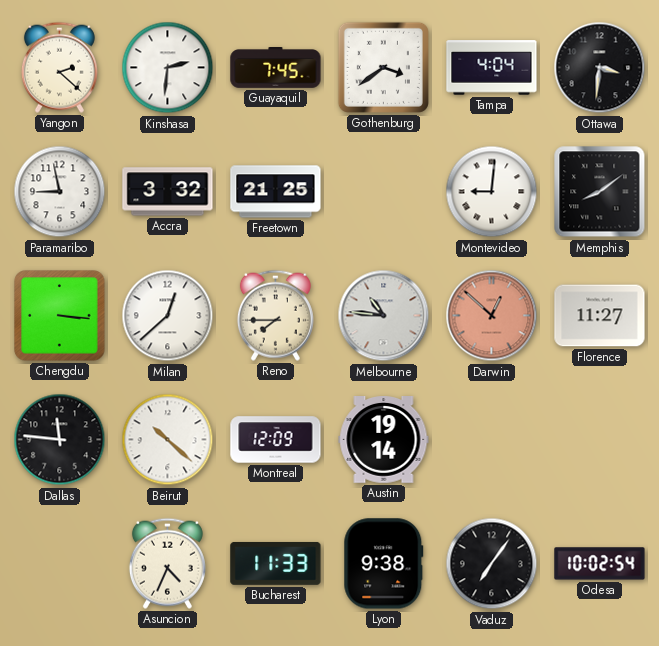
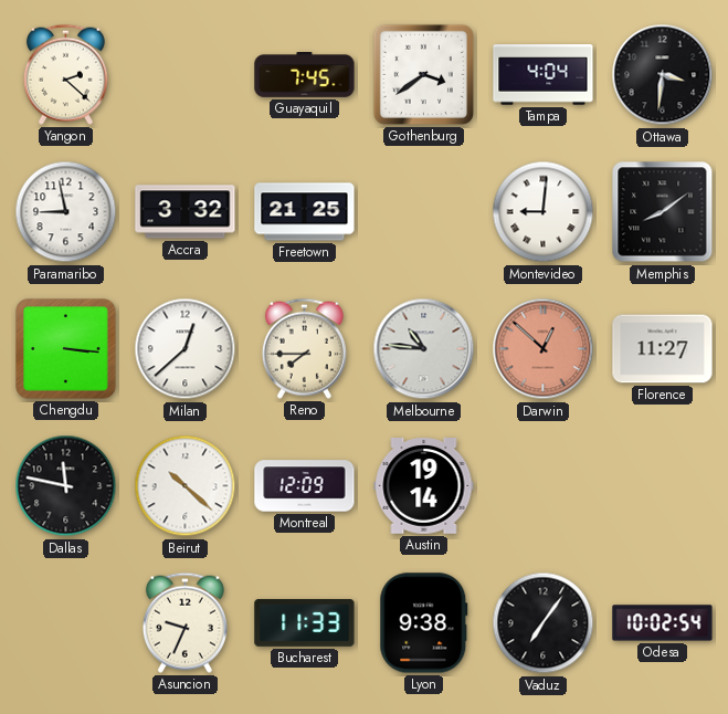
Kinshasa: 2:31 -> none (168, 68)
Dallas: 11:46 -> 11:47 (66, 486)
Asuncion: 4:34 -> 9:34 (184, 622)
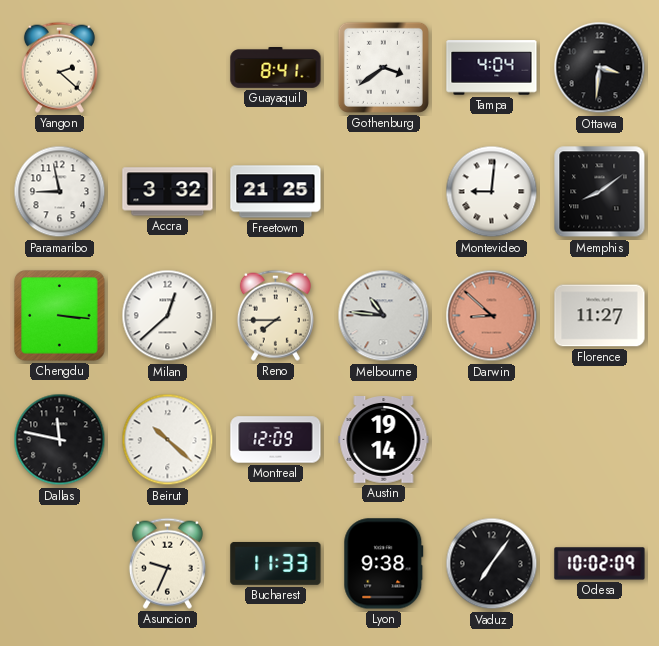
Guayaquil: 7:45 -> 8:41 (276, 68)
Darwin: 12:52 -> 8:52 (492, 316)
Odesa: 10:02:54 -> 10:02:09 (600, 564)
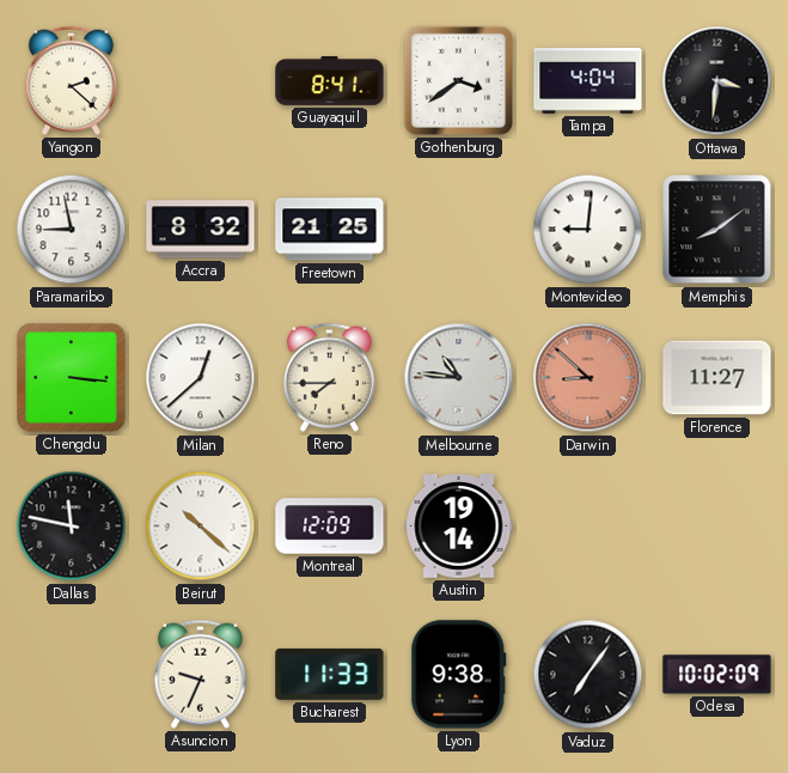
Accra: 3:32 -> 8:32 (201, 230)
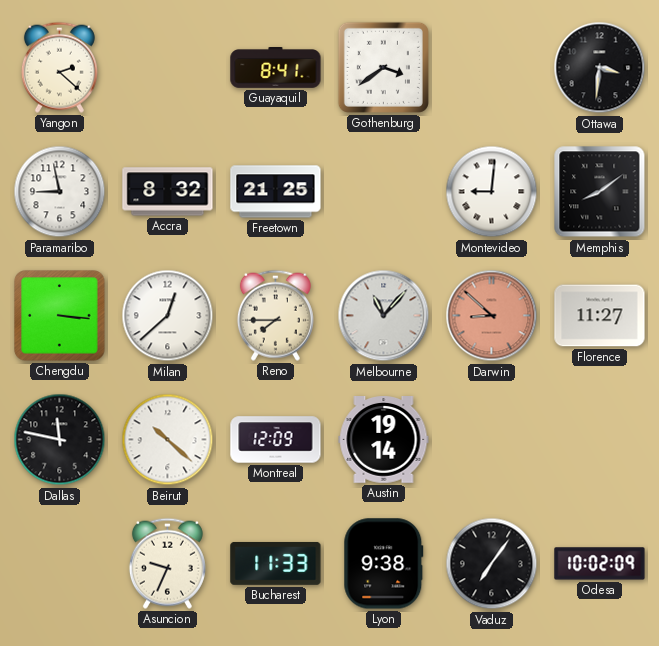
Tampa: 4:04 -> none (588, 81)
Melbourne: 10:46 -> 11:07 (384, 316)
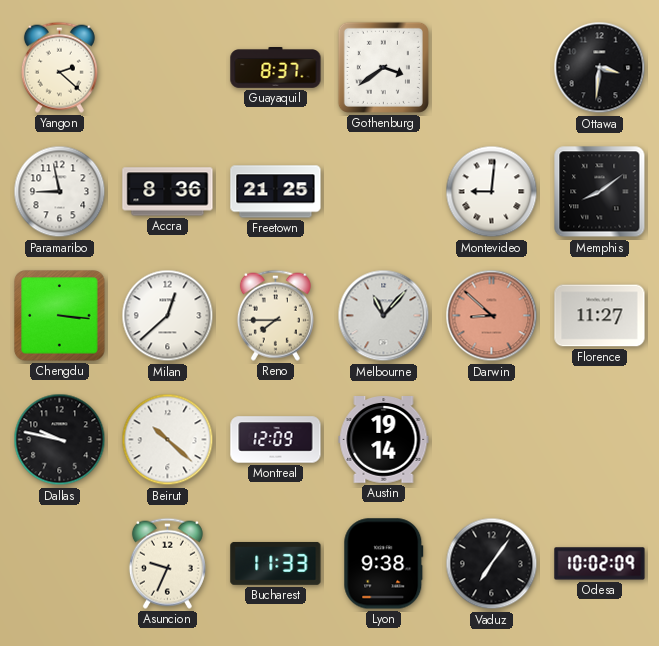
Guayaquil: 8:41 -> 8:37 (276, 68)
Accra: 8:32 -> 8:36 (168, 192)
Dallas: 11:47 -> 9:47 (60, 440)
